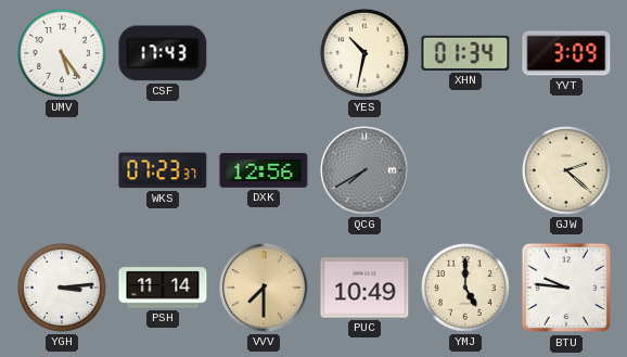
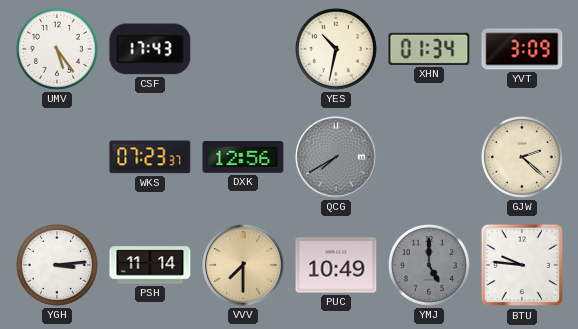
YMJ dial: cream -> grey (429, 265)
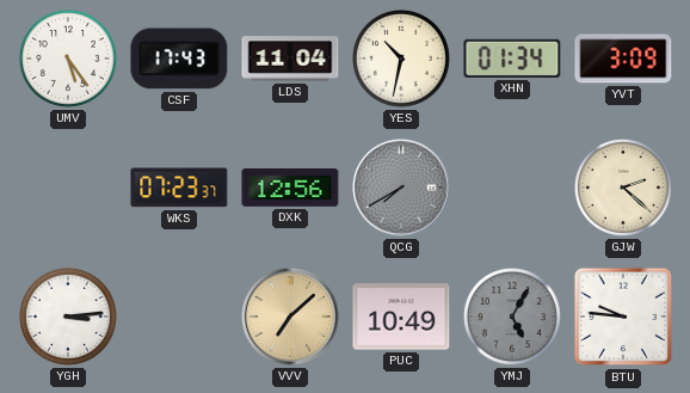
LDS: none -> 11:04 (290, 59)
PSH: 11:14 -> none (150, 265)
VVV: 7:30 -> 7:08 (290, 317)
YMJ: 5:00 -> 5:05 (512, 317)
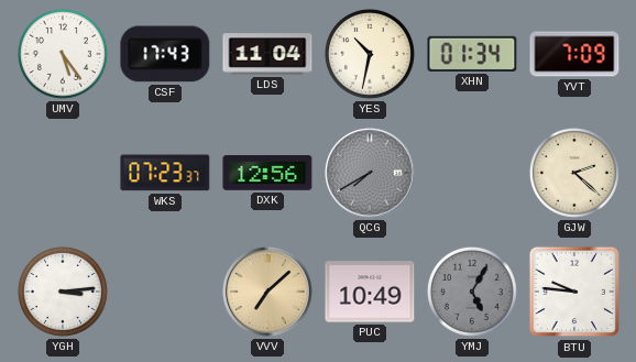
YVT: 3:09 -> 7:09 (574, 54)
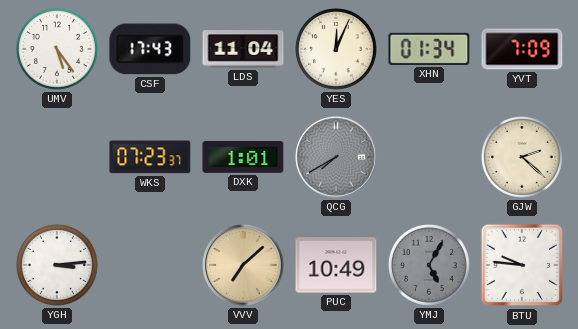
YES: 10:32 -> 12:04 (336, 49)
DXK: 12:56 -> 1:01 (243, 158)
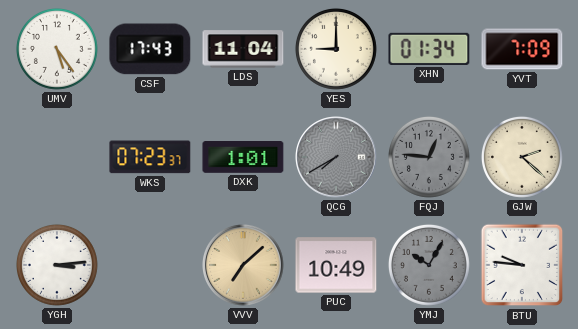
YES: 12:04 -> 9:00 (336, 49)
FQJ: none -> 12:46 (429, 157)
YMJ: 5:05 -> 10:05 (429, 265)
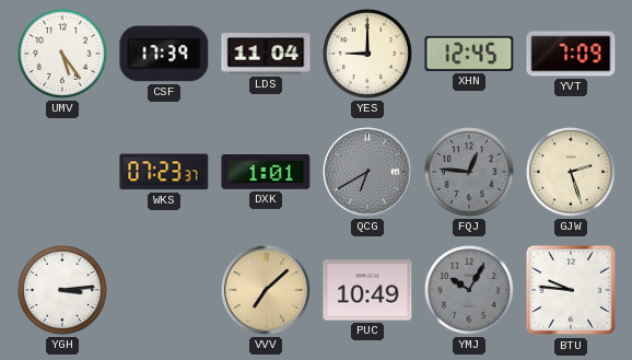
CSF: 17:43 -> 17:39 (164, 54)
XHN: 01:34 -> 12:45 (469, 54)
QCG: 7:40 -> 6:40 (367, 172)
GJW: 2:22 -> 2:27 (571, 172)
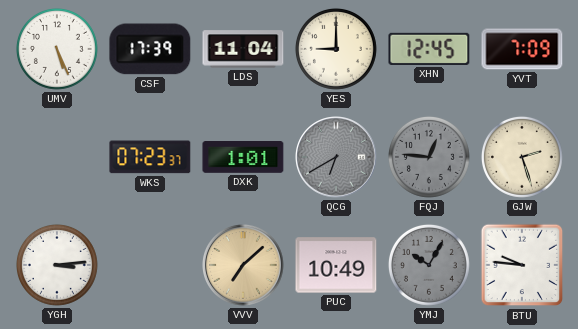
UMV: 5:24 -> 5:26 (57, 49)
